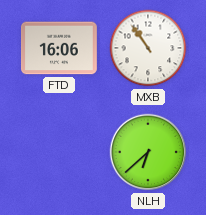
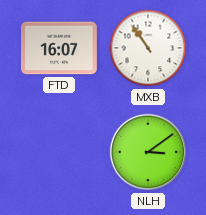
FTD: 16:06 -> 16:07 (60, 48)
NLH: 6:38 -> 3:09 (148, 152)
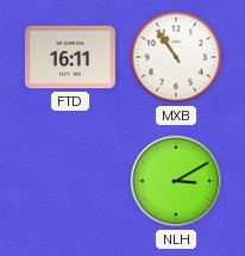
FTD: 16:07 -> 16:11 (71, 57)
NLH: 3:09 -> 3:10 (176, 181)
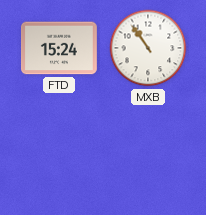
FTD: 16:11 -> 15:24 (60, 48)
NLH: 3:10 -> none (176, 181)
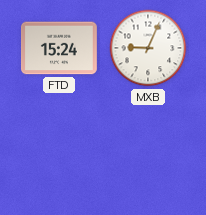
MXB: 10:54 -> 9:04 (148, 48)
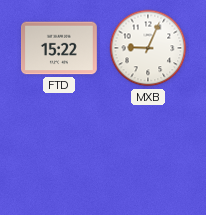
FTD: 15:24 -> 15:22 (60, 48)
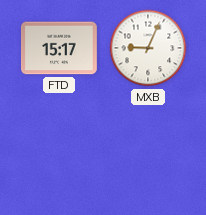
FTD: 15:22 -> 15:17 (60, 48)
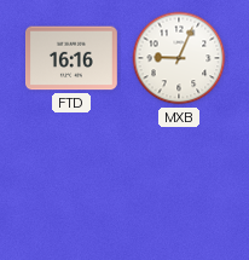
FTD: 15:17 -> 16:16 (73, 58)
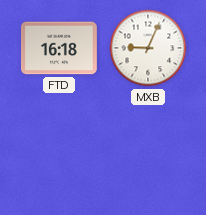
FTD: 16:16 -> 16:18 (60, 48)
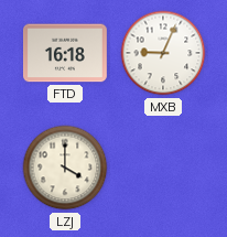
LZJ: none -> 4:00 (65, 168)
